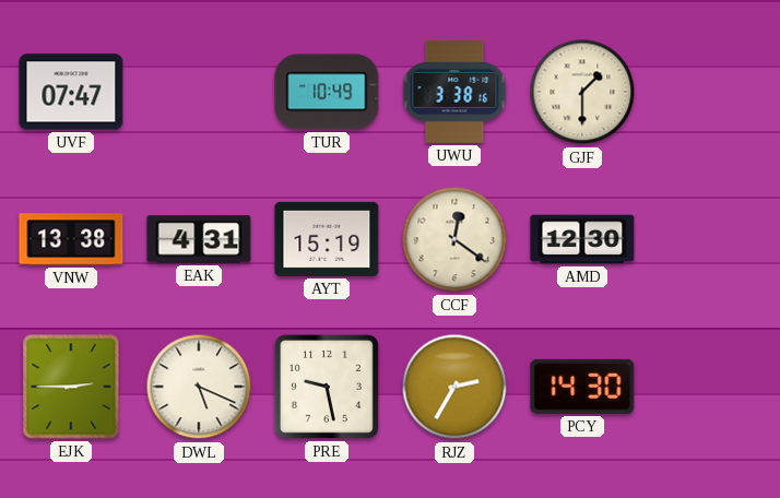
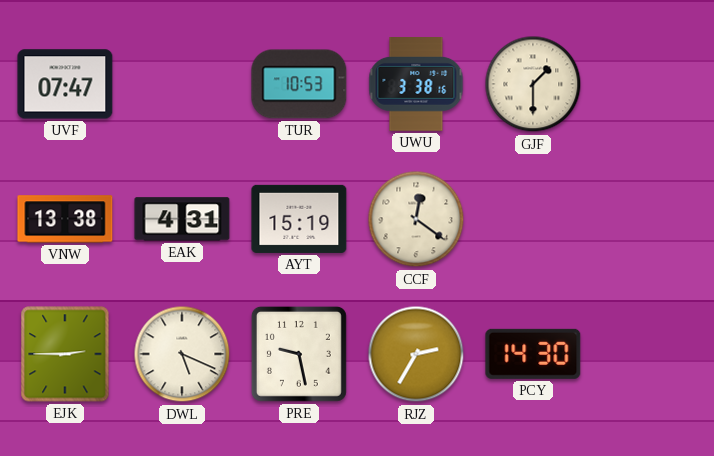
TUR: 10:49 -> 10:53 (299, 84)
AMD: 12:30 -> none (582, 239)
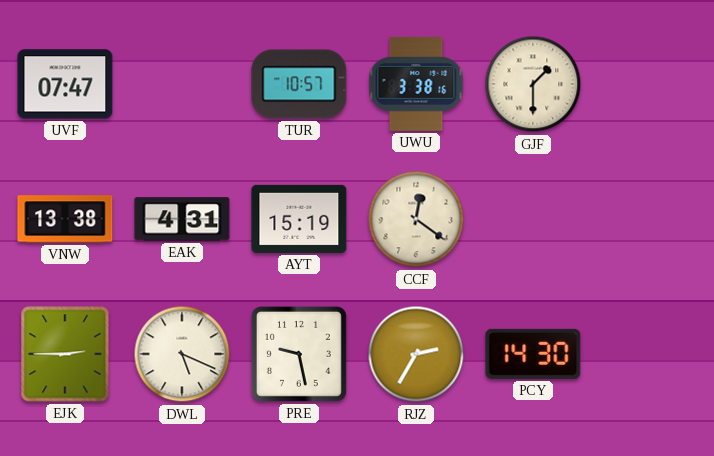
TUR: 10:53 -> 10:57 (299, 84)
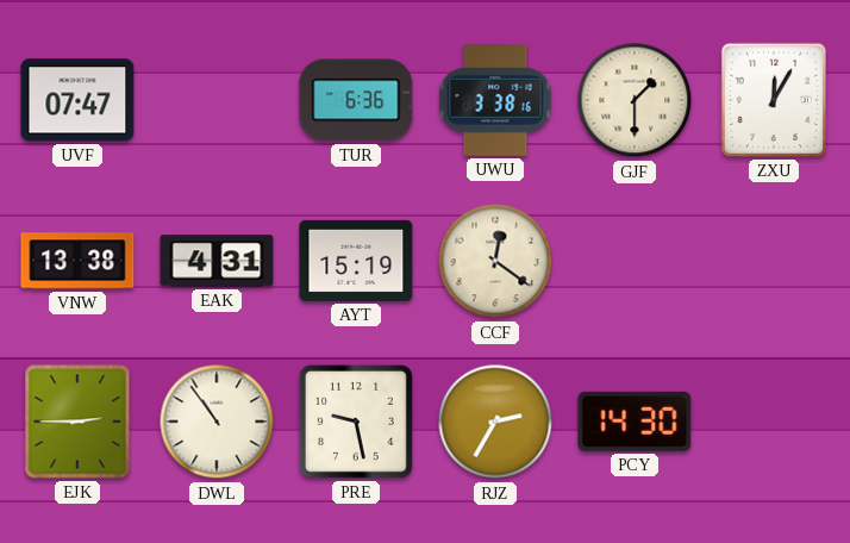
TUR: 10:57 -> 6:36 (356, 100)
ZXU: none -> 12:05 (774, 100)
DWL: 5:19 -> 10:54 (217, 422)
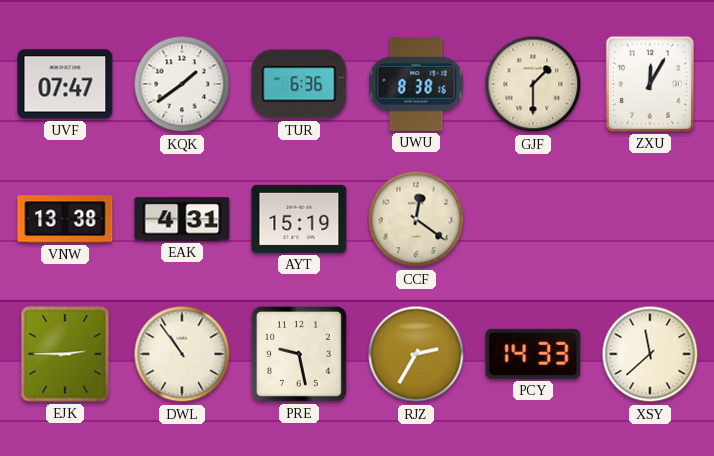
KQK: none -> 1:39 (182, 84)
UWU: 3:38 -> 8:38 (416, 85)
PCY: 14:30 -> 14:33 (533, 354)
XSY: none -> 11:38 (650, 354)
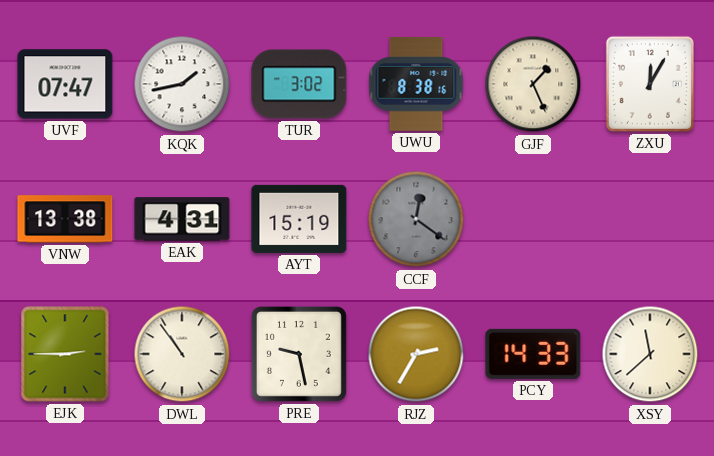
KQK: 1:39 -> 1:43 (182, 84)
TUR: 6:36 -> 3:02 (299, 84)
GJF: 1:30 -> 1:26 (533, 84)
CCF dial: cream -> grey (416, 219)
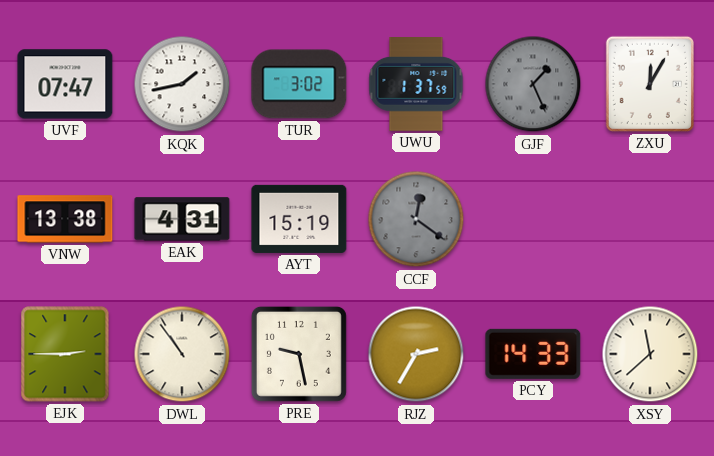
UWU: 8:38 -> 1:37 (416, 85)
GJF dial: cream -> grey (533, 84)
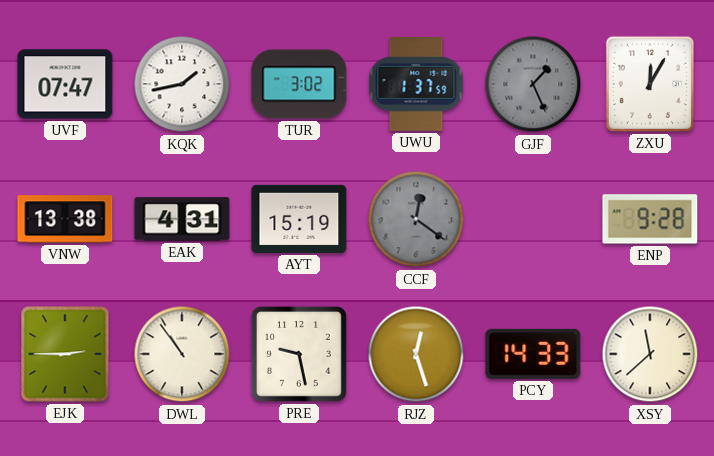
ENP: none -> 9:28 (650, 219)
RJZ: 2:35 -> 12:27 (416, 354)
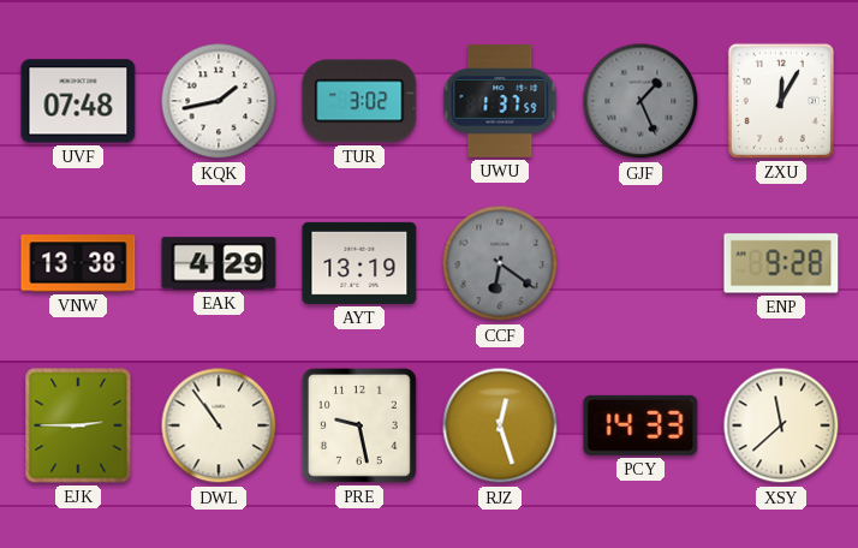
UVF: 07:47 -> 07:48 (78, 101)
EAK: 4:31 -> 4:29 (219, 263)
AYT: 15:19 -> 13:19 (359, 263)
CCF: 12:21 -> 6:21 (500, 263)
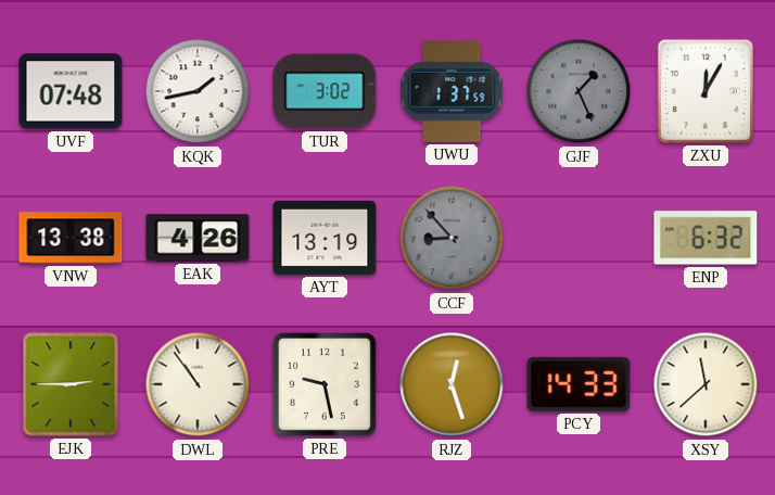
EAK: 4:29 -> 4:26 (198, 238)
CCF: 6:21 -> 8:53 (452, 238)
ENP: 9:28 -> 6:32 (706, 238)
